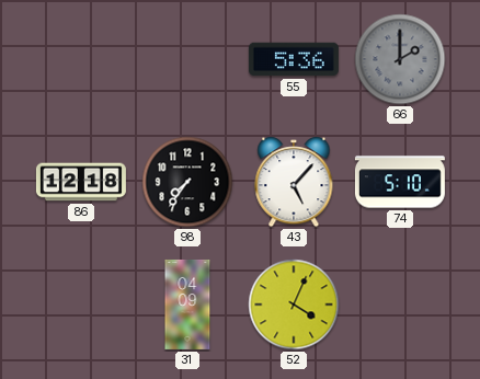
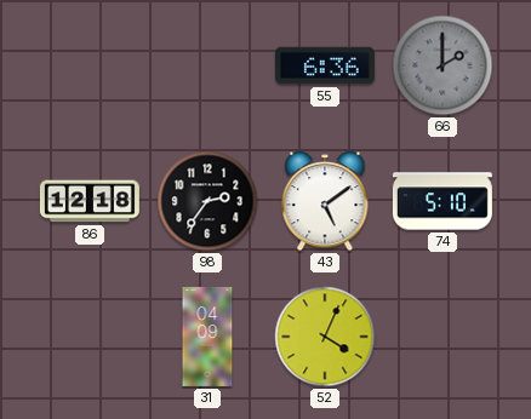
55: 5:36 -> 6:36 (325, 65)
98: 7:36 -> 2:36 (207, 201)
43: 5:07 -> 5:09 (325, 201)
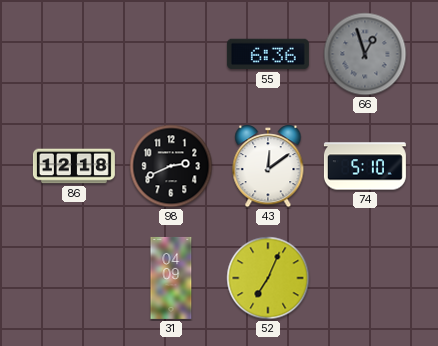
66: 2:00 -> 12:57 (365, 54)
98: 2:36 -> 2:41 (171, 166)
43: 5:09 -> 12:09 (268, 166)
52: 4:04 -> 7:04 (268, 278)
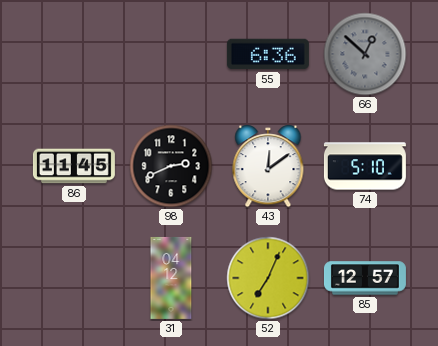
66: 12:57 -> 12:52 (365, 54)
86: 12:18 -> 11:45 (74, 166)
31: 04:09 -> 04:12 (171, 278)
85: none -> 12:57 (365, 278)
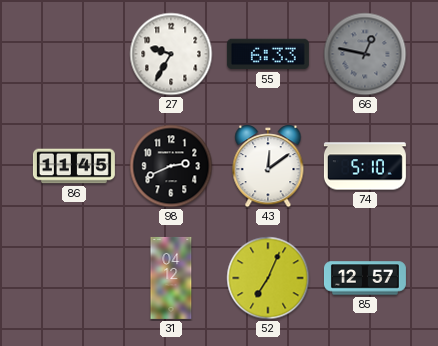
27: none -> 9:35 (171, 54)
55: 6:36 -> 6:33 (268, 54)
66: 12:52 -> 12:47 (365, 54)
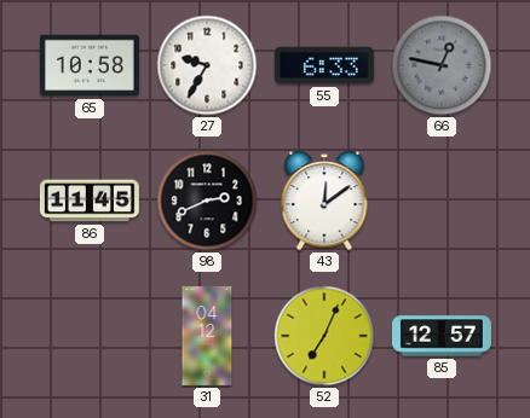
65: none -> 10:58 (90, 65)
74: 5:10 -> none (365, 166)
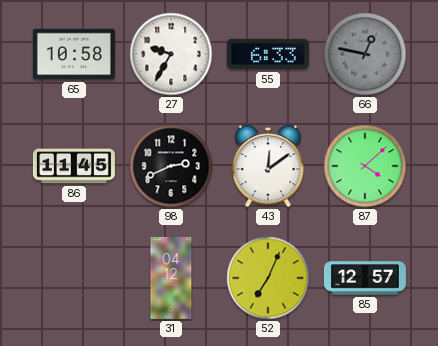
87: none -> 4:08 (365, 166)
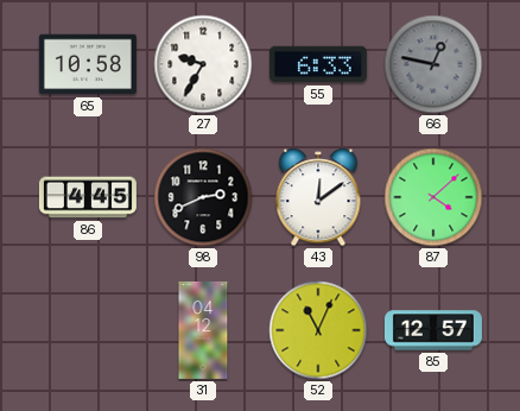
86: 11:45 -> 4:45 (88, 197)
52: 7:04 -> 11:04 (318, 330)
